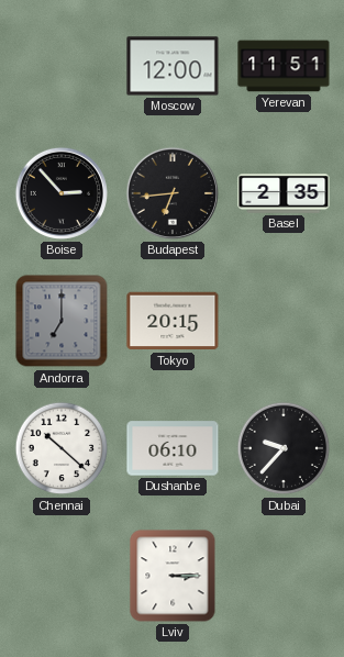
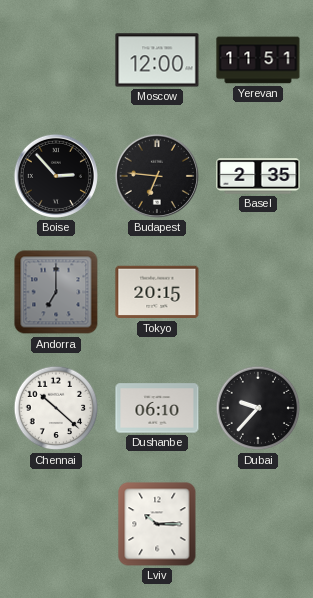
Budapest: 6:44 -> 6:46 (157, 176)
Lviv: 3:15 -> 10:15 (157, 524)
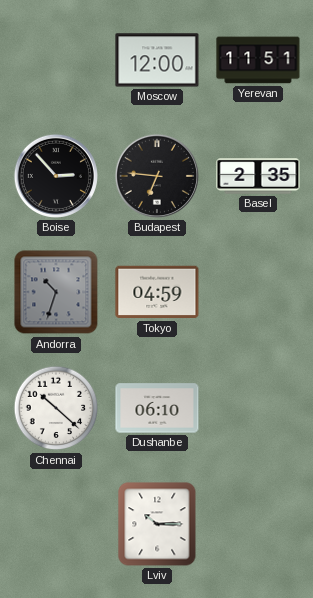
Andorra: 7:00 -> 10:33 (56, 292)
Tokyo: 20:15 -> 04:59 (157, 292)
Dubai: 9:37 -> none (258, 408)
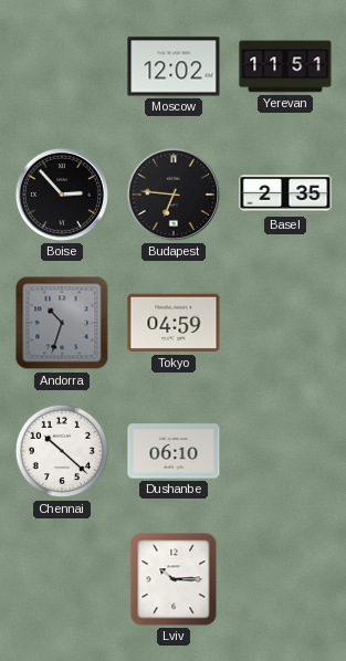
Moscow: 12:00 -> 12:02 (174, 66)
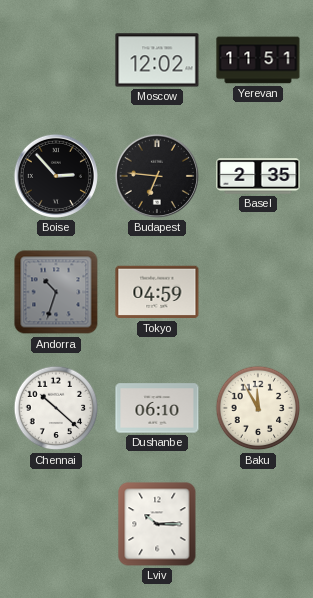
Baku: none -> 11:55 (258, 408)
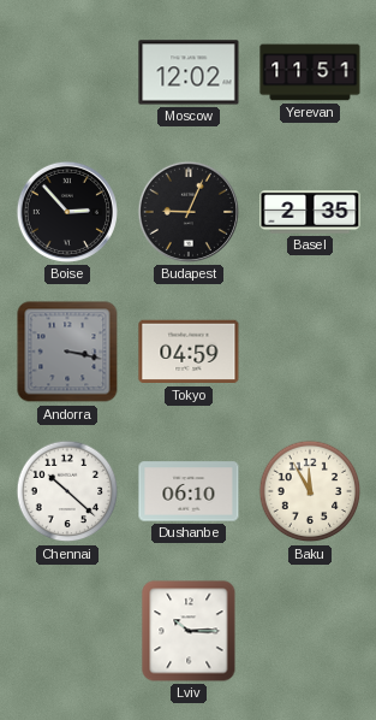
Budapest: 6:46 -> 9:04 (189, 212)
Andorra: 10:33 -> 3:17 (67, 352)
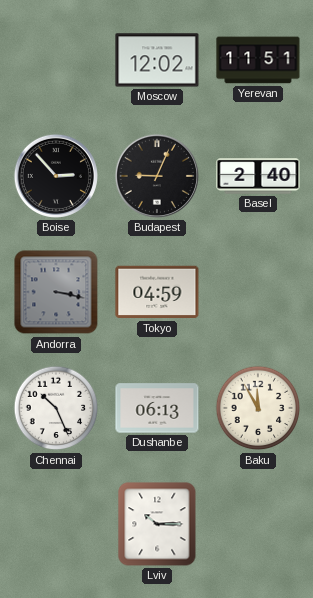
Basel: 2:35 -> 2:40 (258, 176)
Chennai: 10:22 -> 10:26 (56, 408)
Dushanbe: 06:10 -> 06:13 (157, 408)
